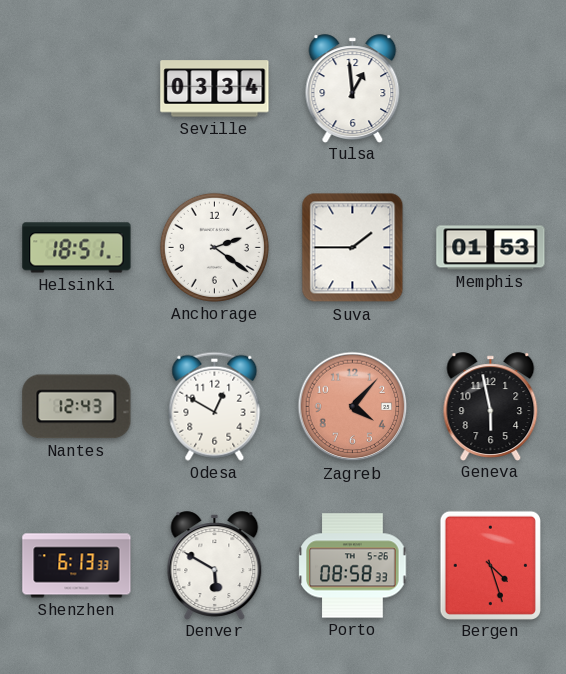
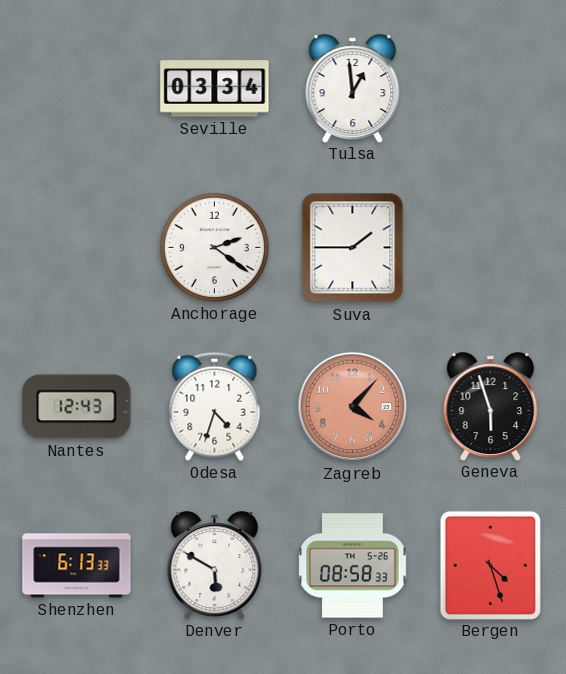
Helsinki: 18:51 -> none (77, 248)
Memphis: 01:53 -> none (491, 248)
Odesa: 12:50 -> 4:33 (215, 406)
Geneva: 5:58 -> 5:57 (491, 406)
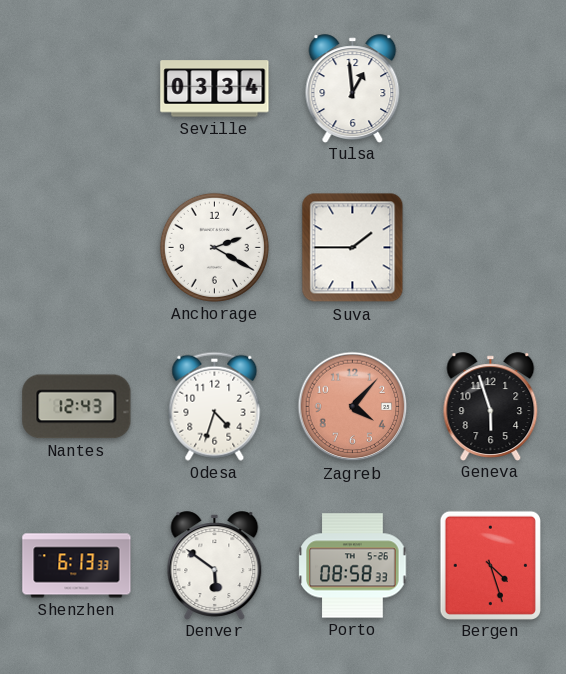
Anchorage: 2:21 -> 2:20 (214, 247)
Denver: 5:50 -> 5:51 (215, 565)
